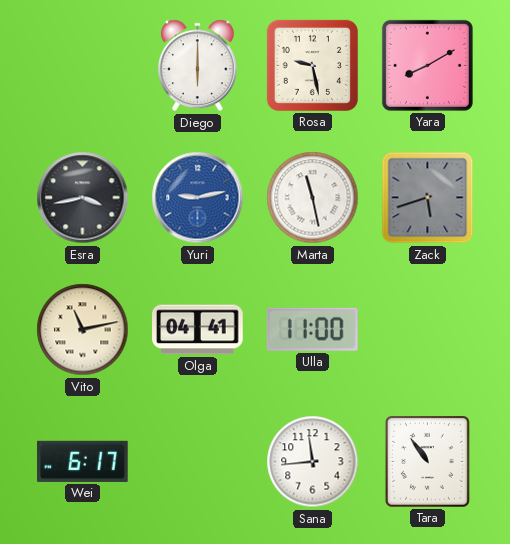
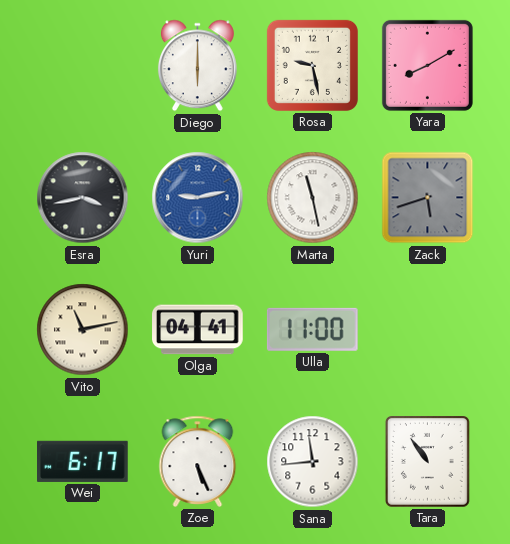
Zoe: none -> 5:26 (198, 461)
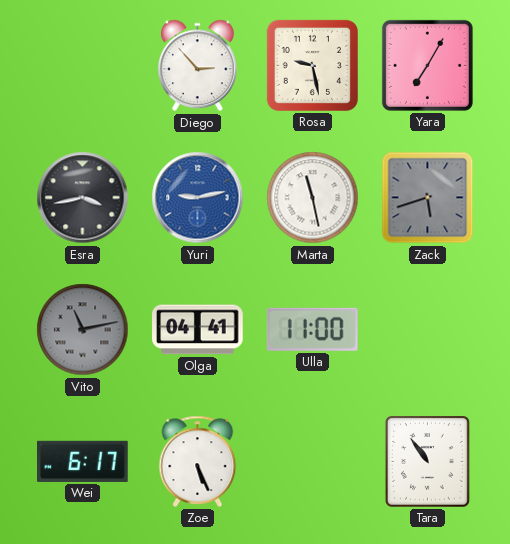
Diego: 6:00 -> 2:53 (197, 66)
Yara: 8:10 -> 7:05 (427, 65)
Vito dial: cream -> grey (83, 330)
Sana: 11:44 -> none (313, 462)
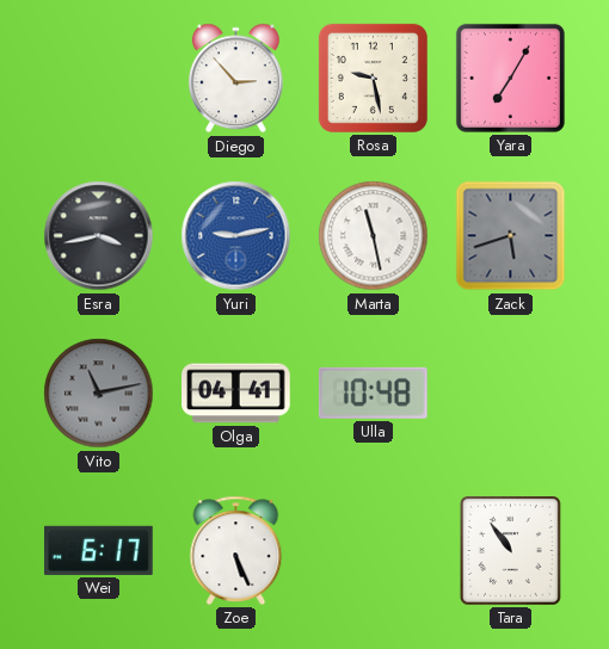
Ulla: 11:00 -> 10:48 (373, 393)
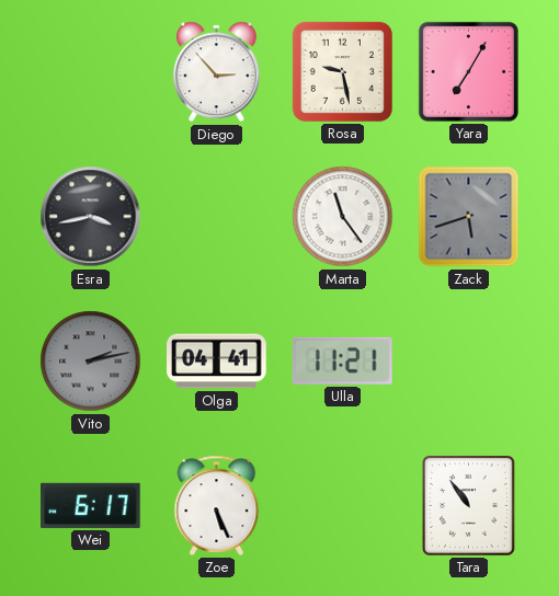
Yuri: 9:13 -> none (236, 236)
Marta: 11:28 -> 11:24 (343, 217)
Vito: 11:13 -> 2:13 (91, 362)
Ulla: 10:48 -> 11:21 (342, 360)
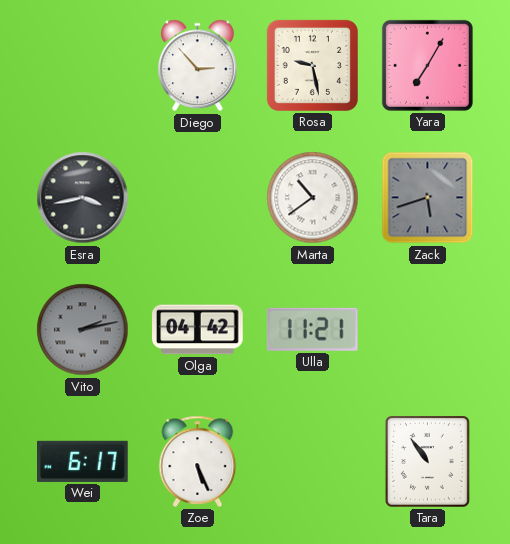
Marta: 11:24 -> 10:39 (313, 198)
Olga: 04:41 -> 04:42 (198, 330)
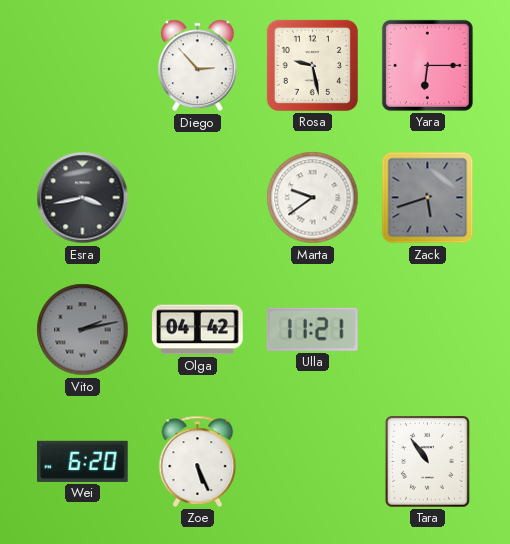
Yara: 7:05 -> 6:15 (427, 65)
Marta: 10:39 -> 9:39 (313, 198)
Wei: 6:17 -> 6:20 (83, 461)
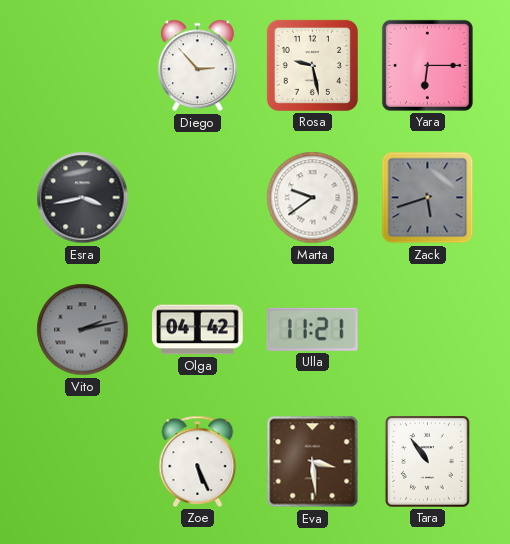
Wei: 6:20 -> none (83, 461)
Eva: none -> 3:29 (313, 462)
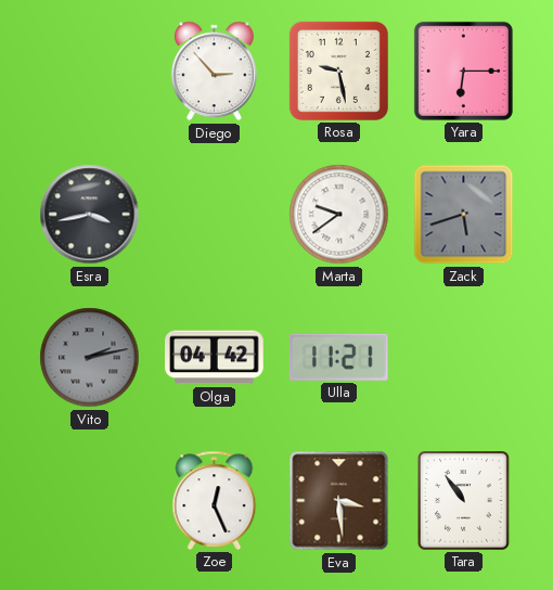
Zoe: 5:26 -> 12:26 (215, 500)
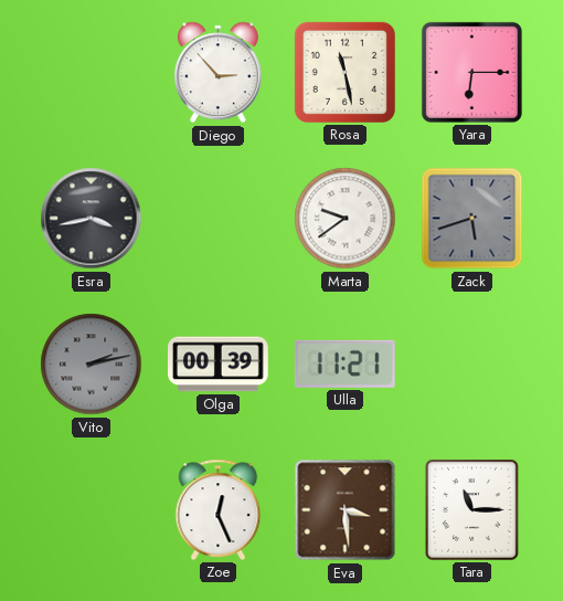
Rosa: 9:28 -> 11:28 (344, 72)
Olga: 04:42 -> 00:39 (219, 365)
Tara: 10:54 -> 11:15 (471, 510)
